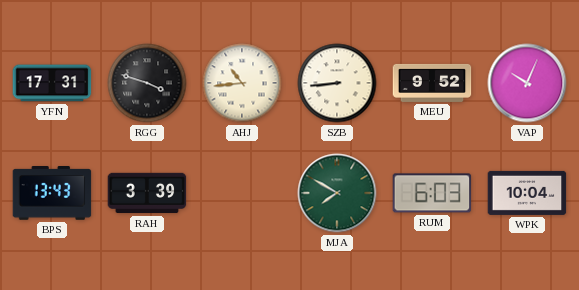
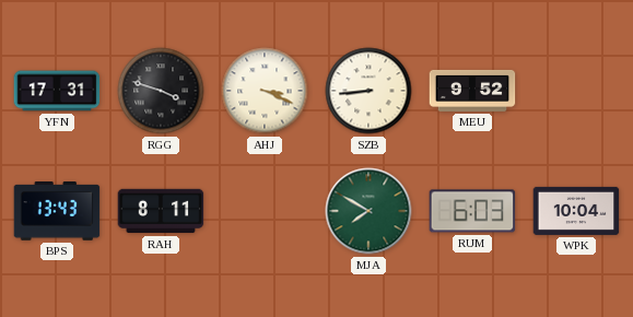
AHJ: 10:44 -> 3:19 (265, 91)
VAP: 10:04 -> none (527, 83)
RAH: 3:39 -> 8:11 (161, 211)
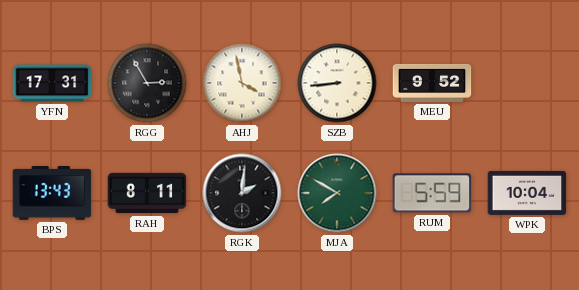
RGG: 3:48 -> 2:55 (147, 83)
AHJ: 3:19 -> 3:58 (242, 83)
RGK: none -> 2:01 (242, 193)
RUM: 6:03 -> 5:59 (432, 193)
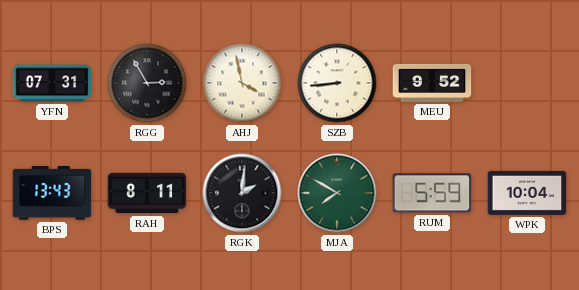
YFN: 17:31 -> 07:31 (52, 83)
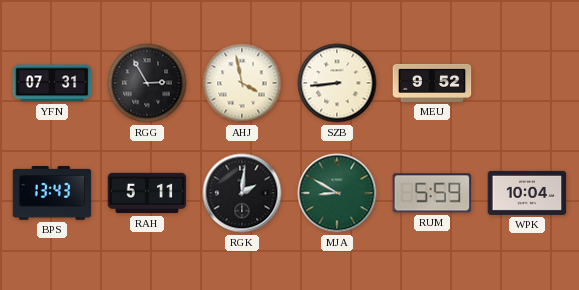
RAH: 8:11 -> 5:11 (147, 193)
MJA: 7:50 -> 8:50 (337, 193)
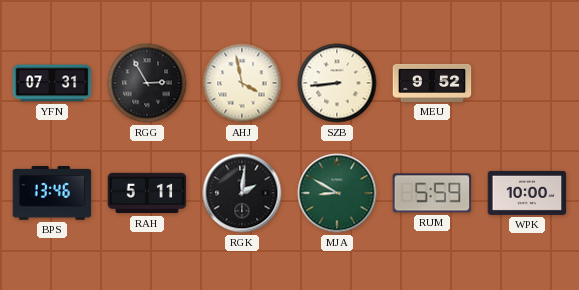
BPS: 13:43 -> 13:46 (52, 194)
WPK: 10:04 -> 10:00 (527, 193)
